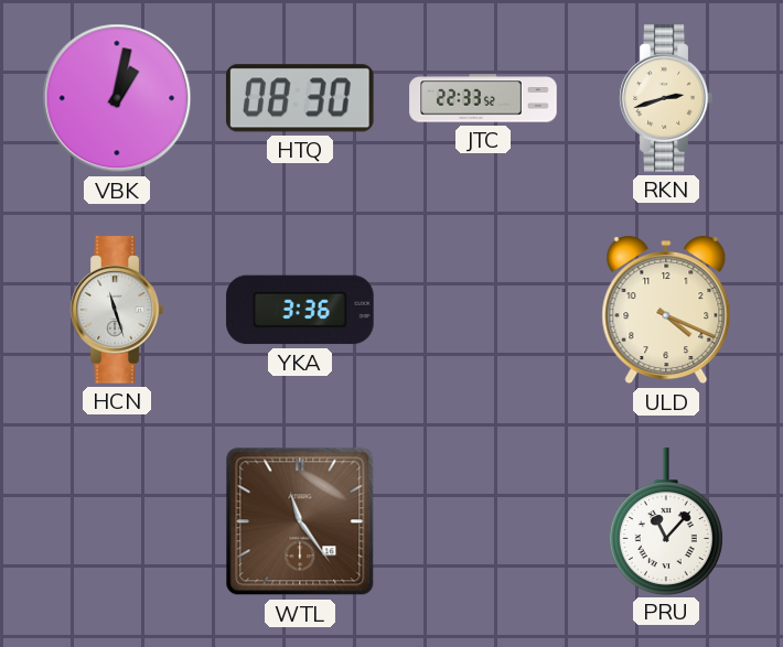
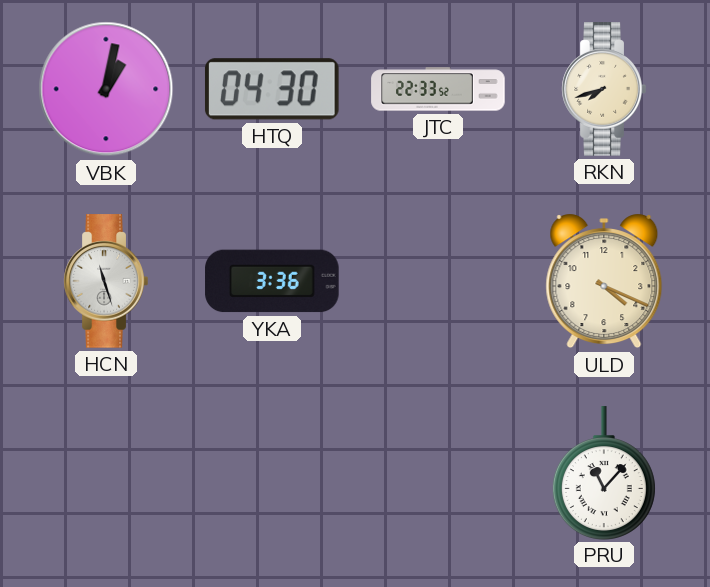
HTQ: 08:30 -> 04:30 (272, 89)
RKN: 2:42 -> 7:42 (604, 89)
WTL: 11:24 -> none (300, 521)
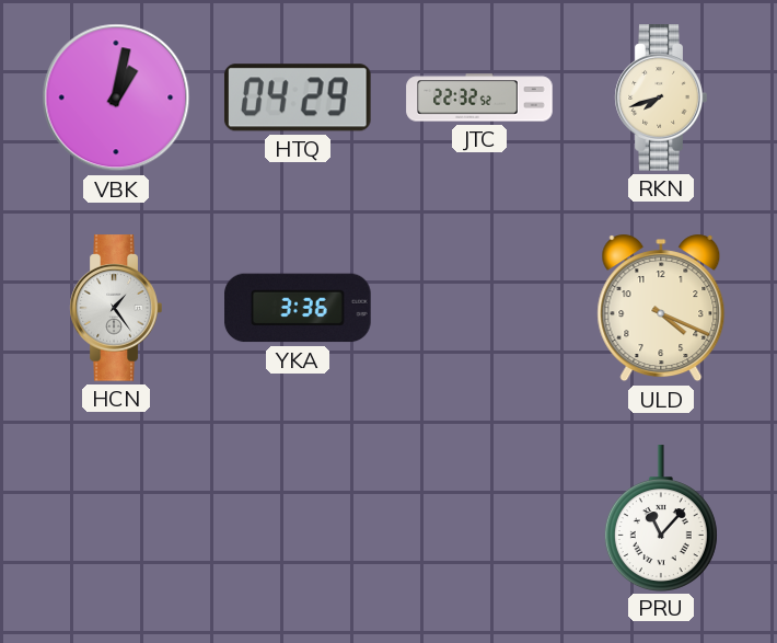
HTQ: 04:30 -> 04:29 (298, 97)
JTC: 22:33 -> 22:32 (479, 97)
HCN: 11:27 -> 1:24 (116, 308)
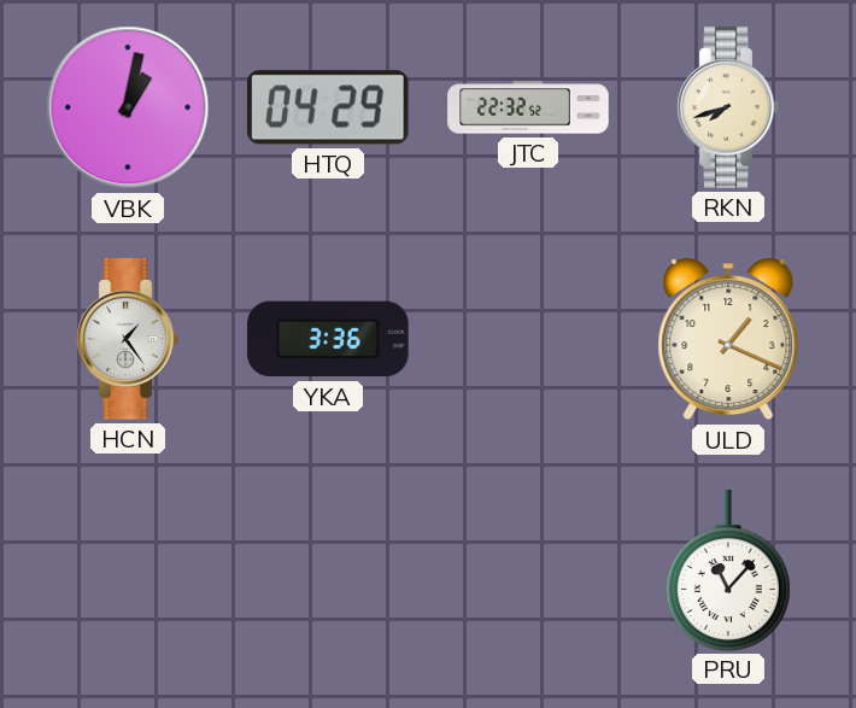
ULD: 4:19 -> 1:19 (728, 339)
